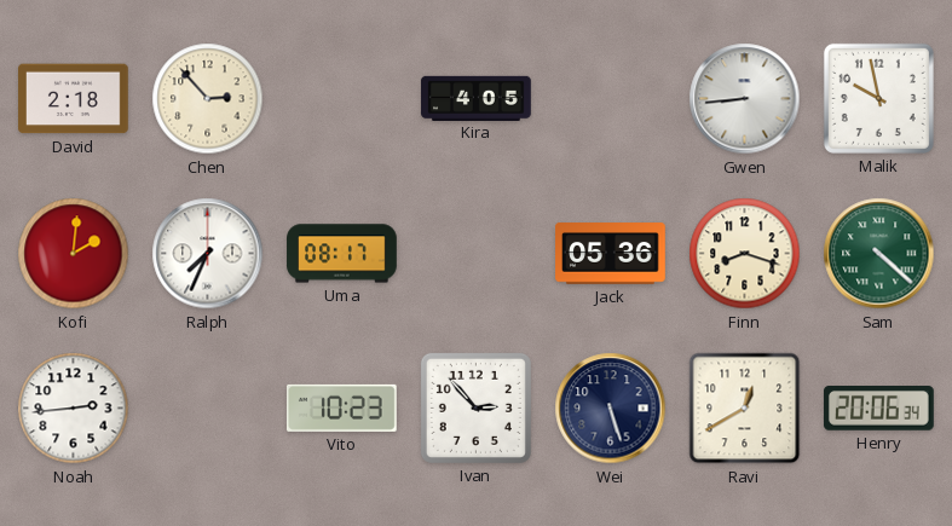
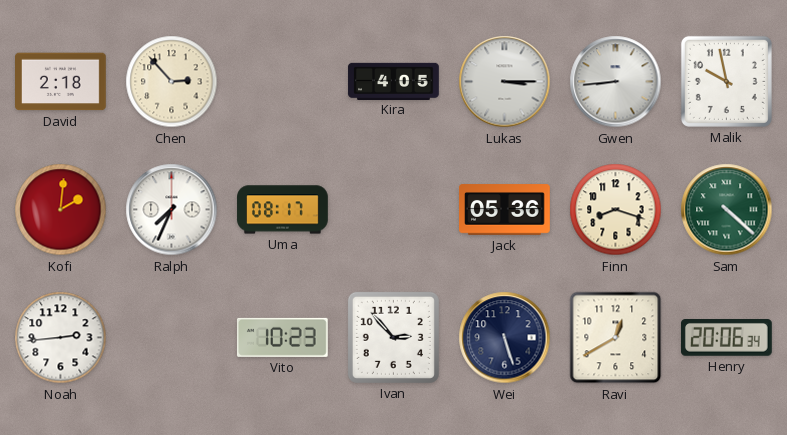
Lukas: none -> 3:15 (505, 82)
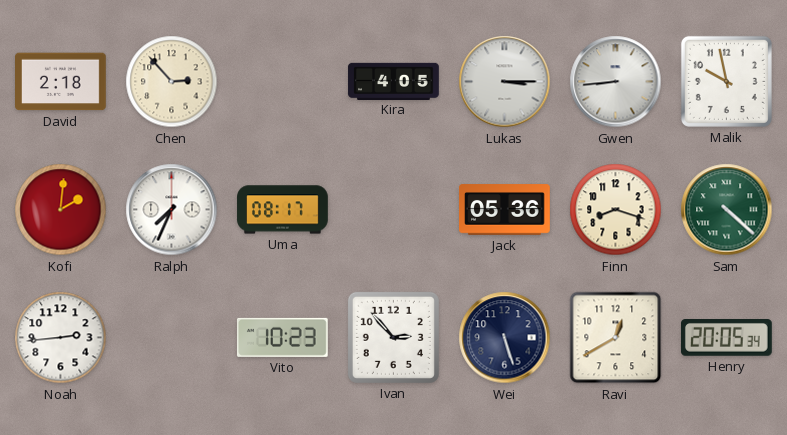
Henry: 20:06 -> 20:05 (727, 338)
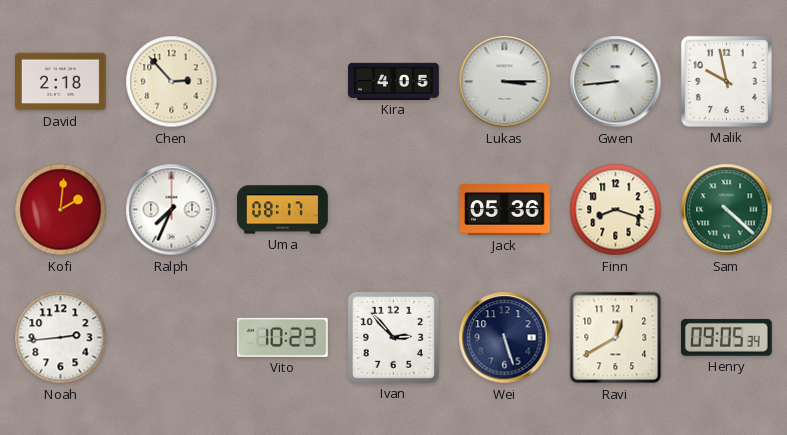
Henry: 20:05 -> 09:05 (727, 338)
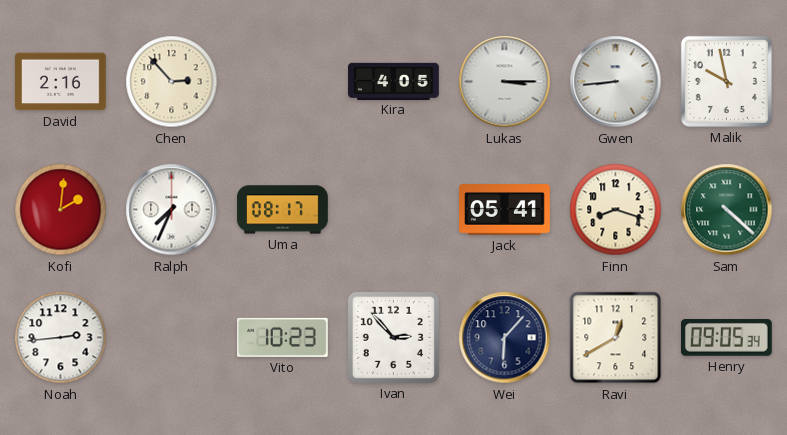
David: 2:18 -> 2:16 (61, 82)
Jack: 05:36 -> 05:41 (505, 210)
Wei: 5:27 -> 6:07 (505, 338)
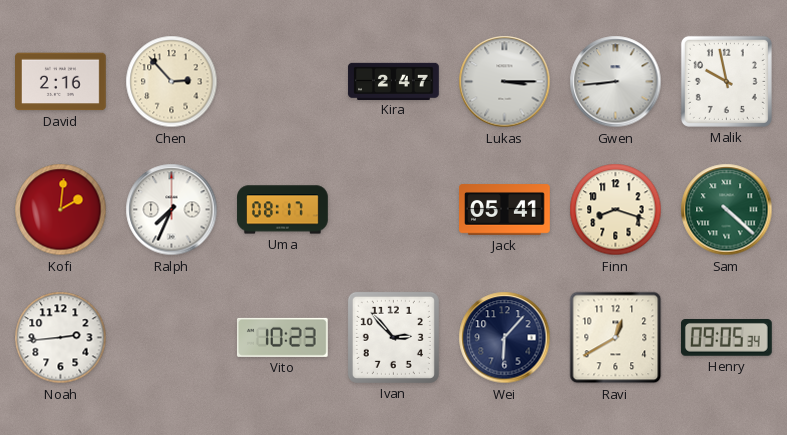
Kira: 4:05 -> 2:47 (394, 81)
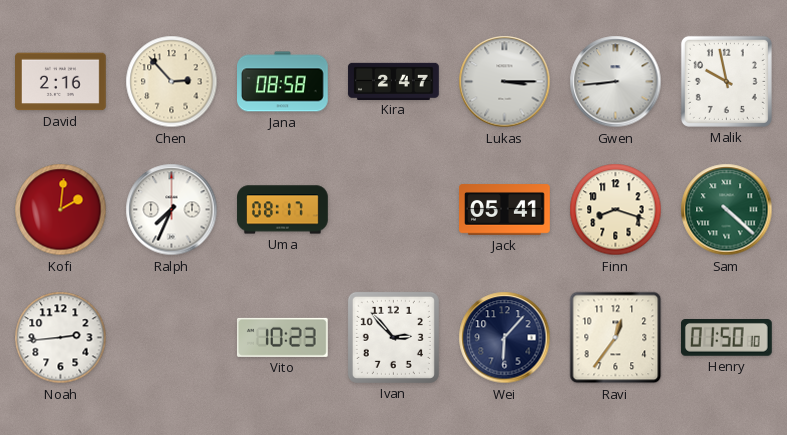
Jana: none -> 08:58 (283, 82)
Ravi: 12:40 -> 12:36 (616, 338)
Henry: 09:05 -> 01:50 (727, 338)
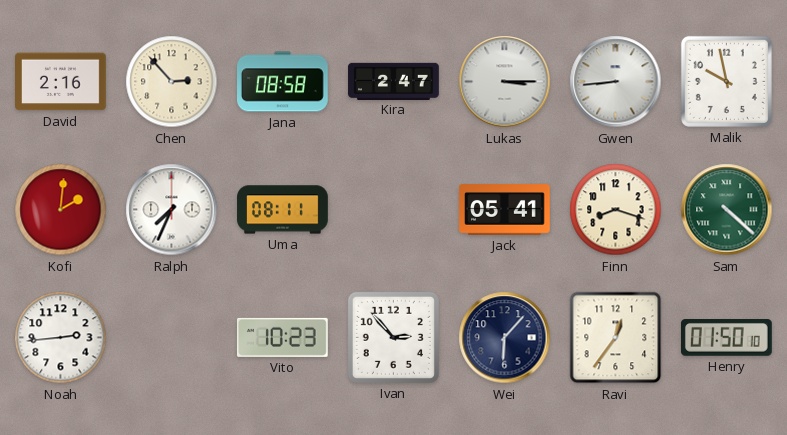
Uma: 08:17 -> 08:11 (283, 210)
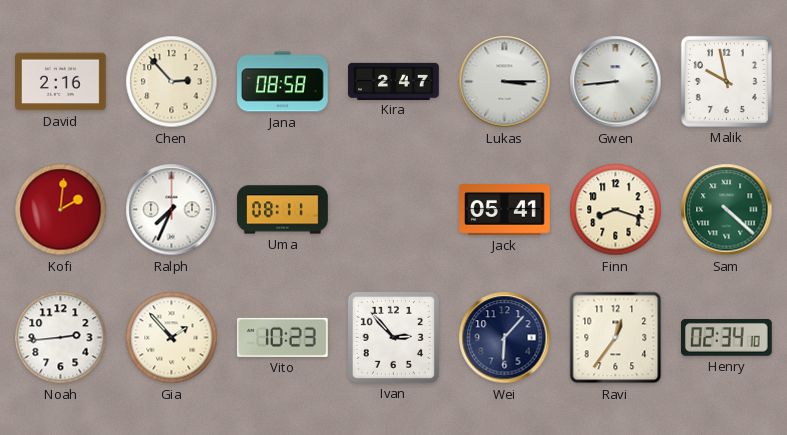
Gia: none -> 1:53 (172, 338)
Henry: 01:50 -> 02:34 (727, 338)
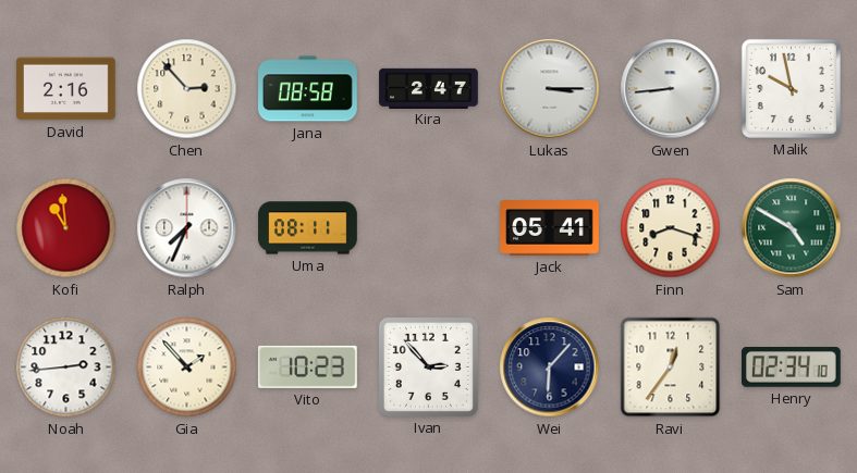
Kofi: 2:01 -> 10:59 (66, 228)
Sam: 4:22 -> 4:50 (792, 228)
